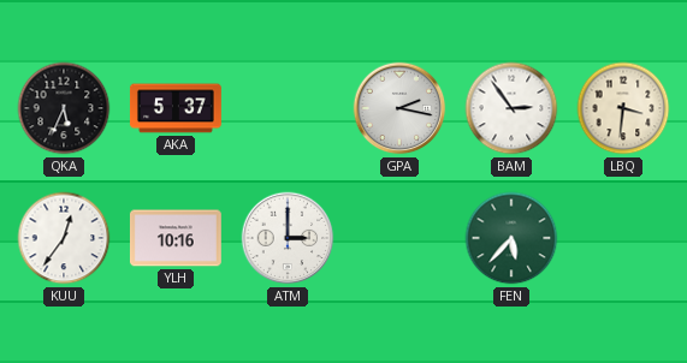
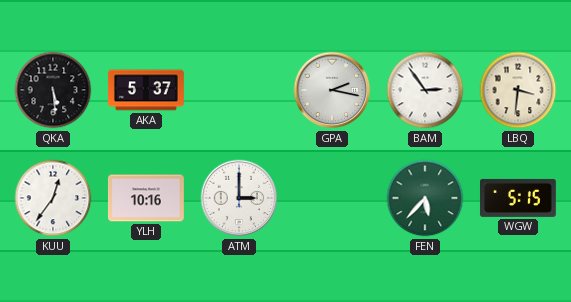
QKA: 5:34 -> 5:29 (53, 90)
WGW: none -> 5:15 (518, 198)
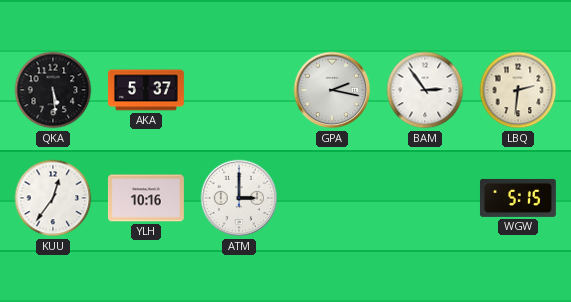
LBQ: 3:31 -> 2:31 (518, 90)
FEN: 5:37 -> none (425, 198)
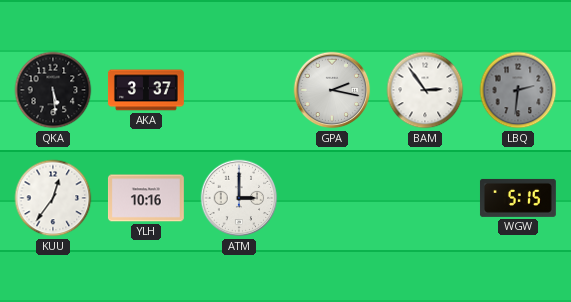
AKA: 5:37 -> 3:37 (146, 90)
LBQ dial: cream -> grey (518, 90)
